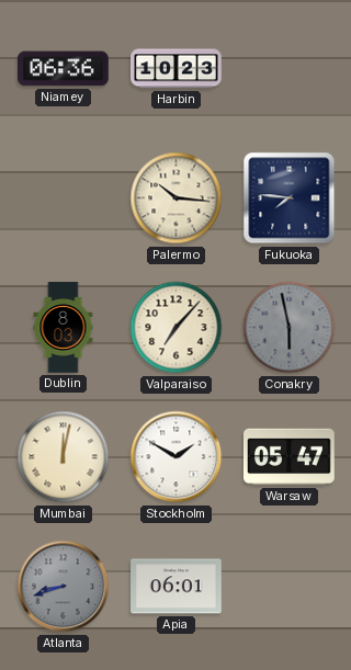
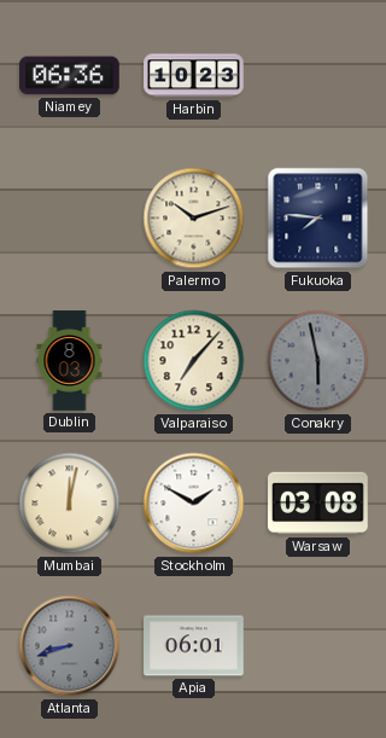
Palermo: 10:16 -> 10:12 (194, 219)
Warsaw: 05:47 -> 03:08 (318, 504)
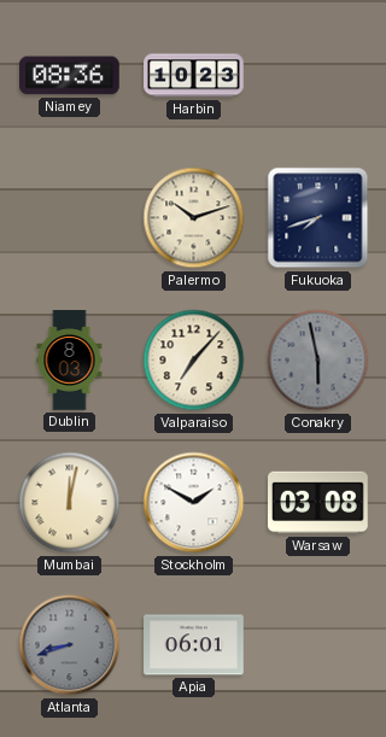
Niamey: 06:36 -> 08:36 (70, 76)
Fukuoka: 7:46 -> 7:42 (318, 218)
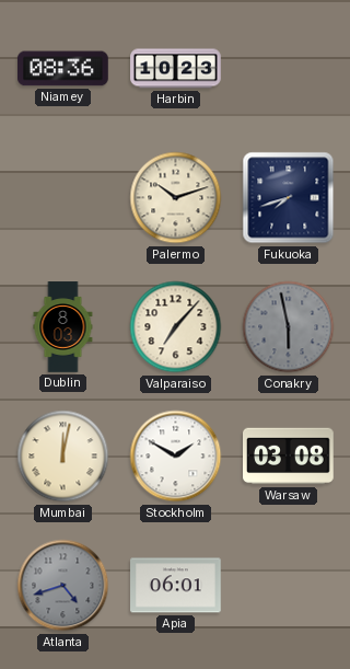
Atlanta: 8:42 -> 4:42 (63, 586)
